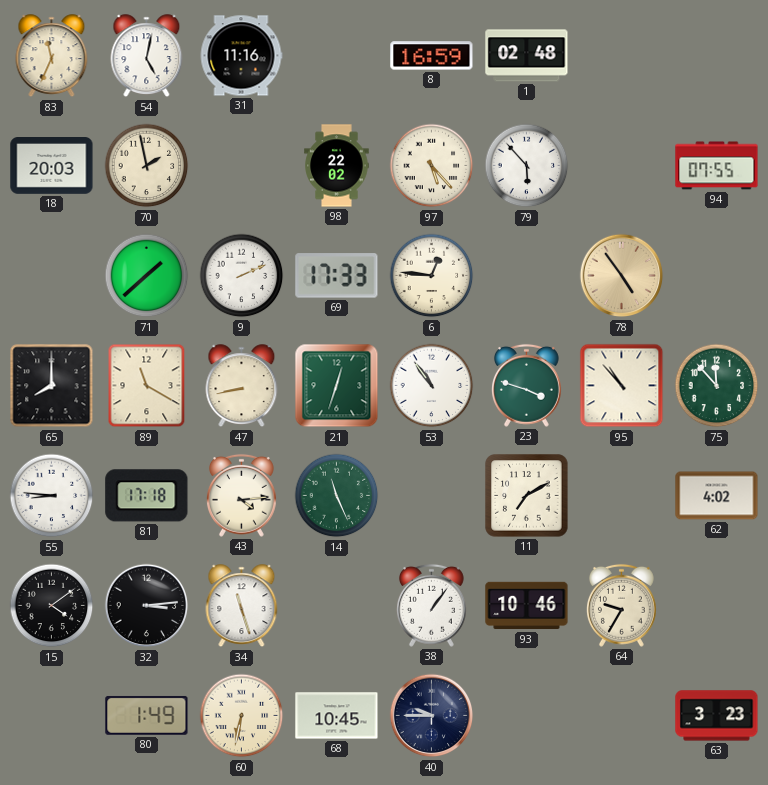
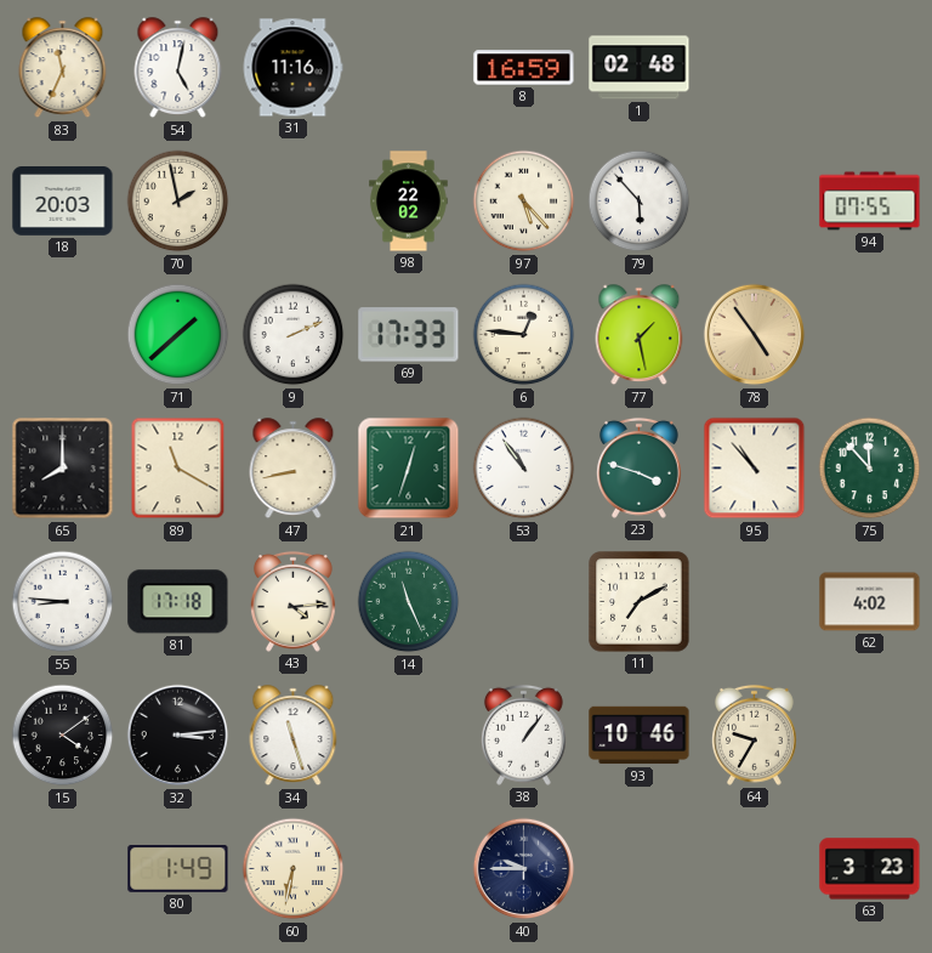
77: none -> 1:28 (640, 335)
68: 10:45 -> none (337, 716)
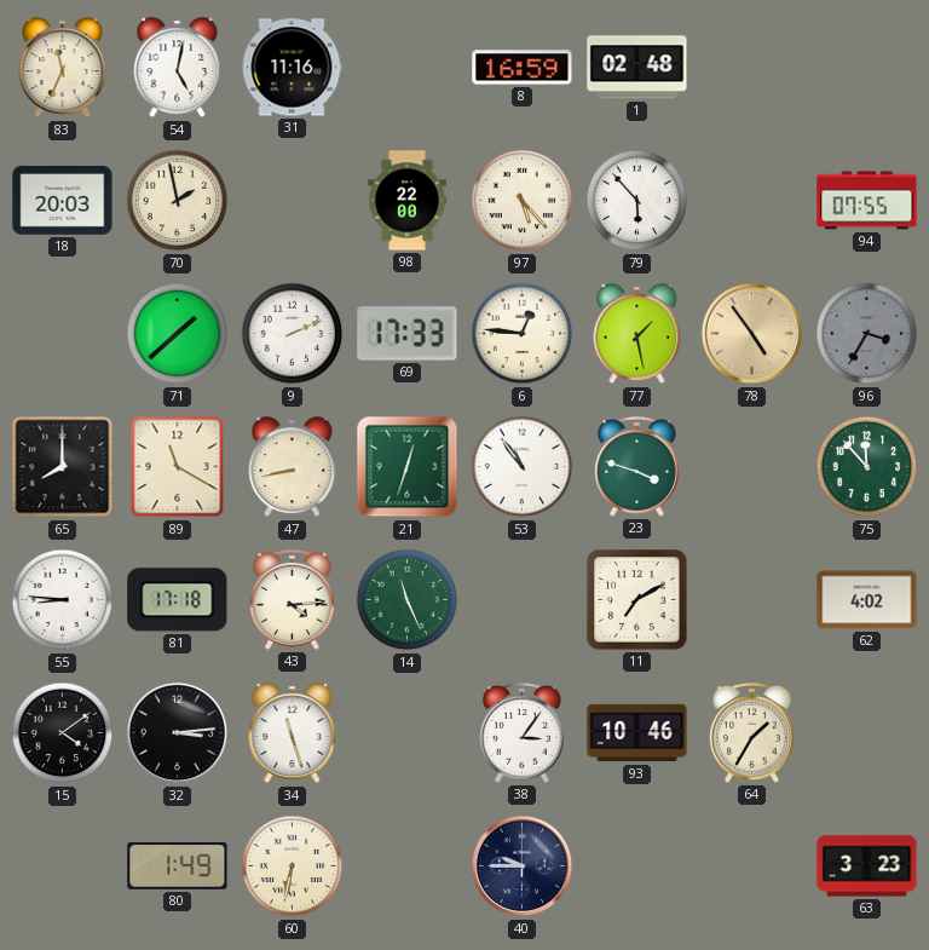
98: 22:02 -> 22:00 (408, 201)
96: none -> 3:35 (867, 334)
95: 10:53 -> none (755, 469)
38: 1:06 -> 3:06 (521, 732)
64: 9:35 -> 1:35 (751, 732)
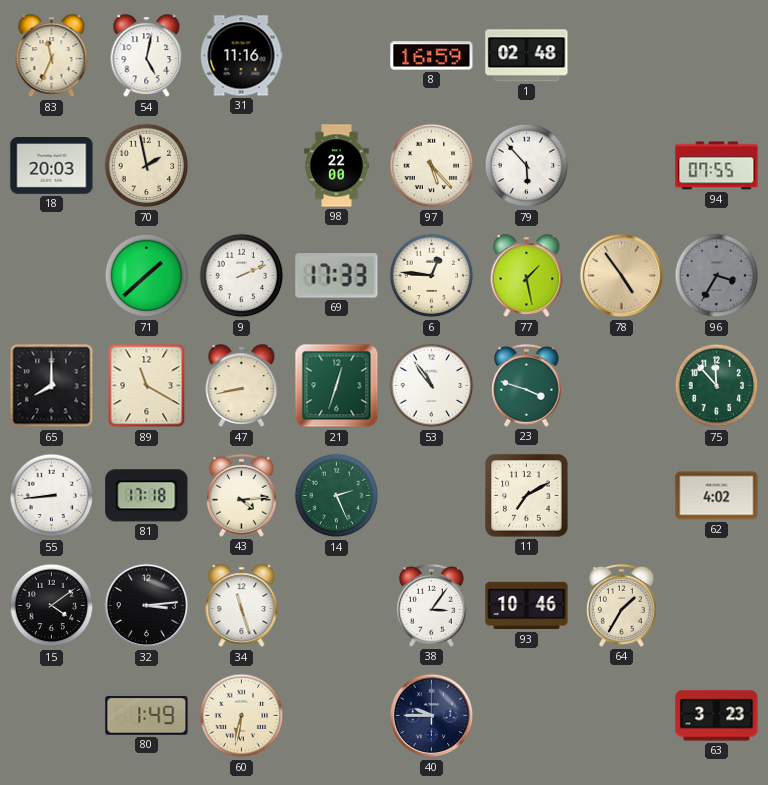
55: 8:46 -> 8:44 (52, 496)
14: 11:26 -> 2:26 (337, 496)
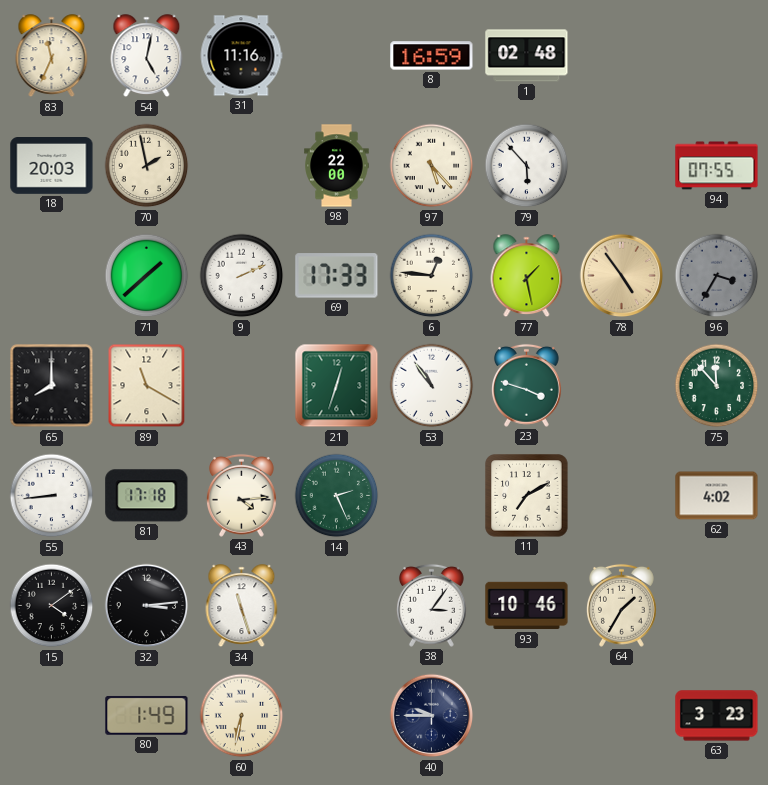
47: 8:43 -> none (242, 386)
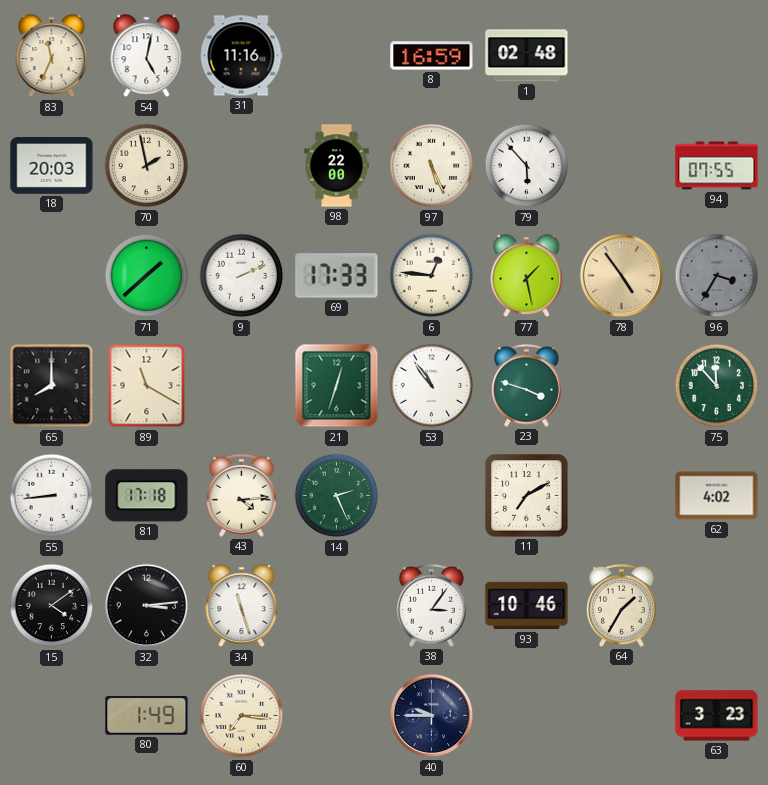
97: 5:23 -> 5:26 (432, 166)
60: 6:32 -> 7:16 (242, 716)
